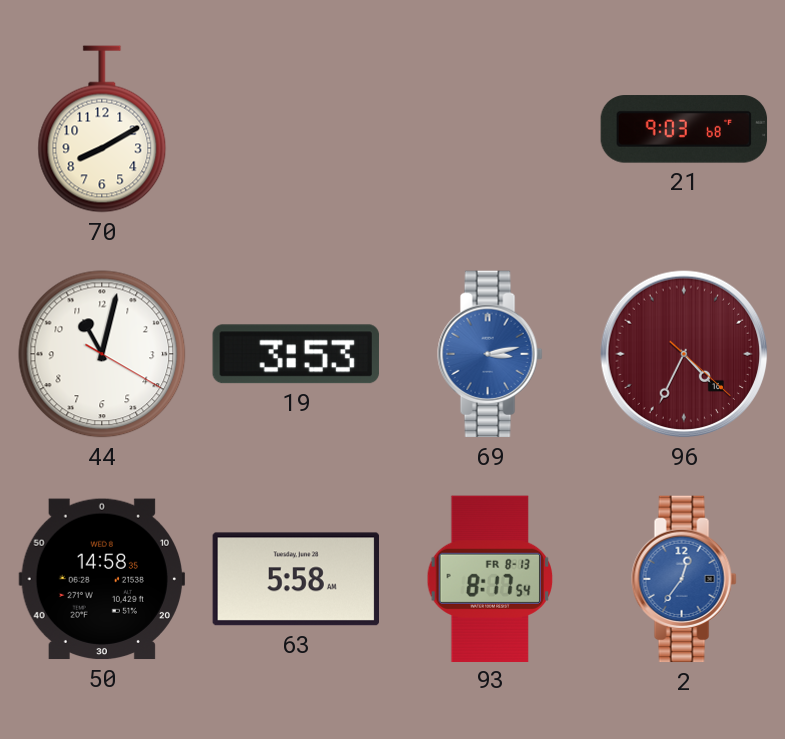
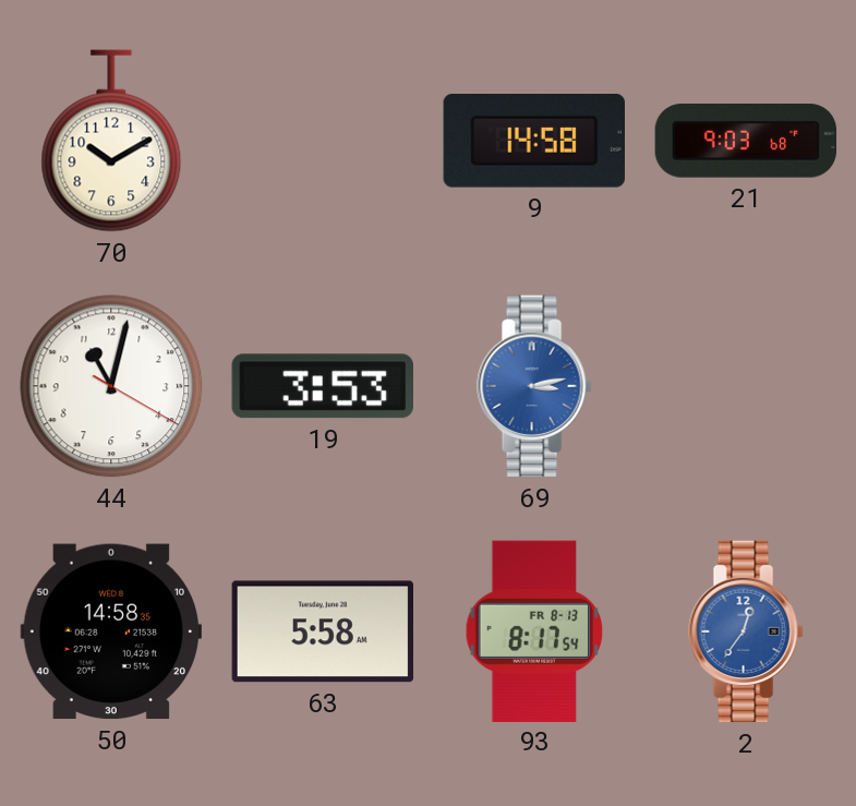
70: 8:10 -> 10:10 (111, 141)
9: none -> 14:58 (534, 141)
96: 4:34 -> none (684, 354)
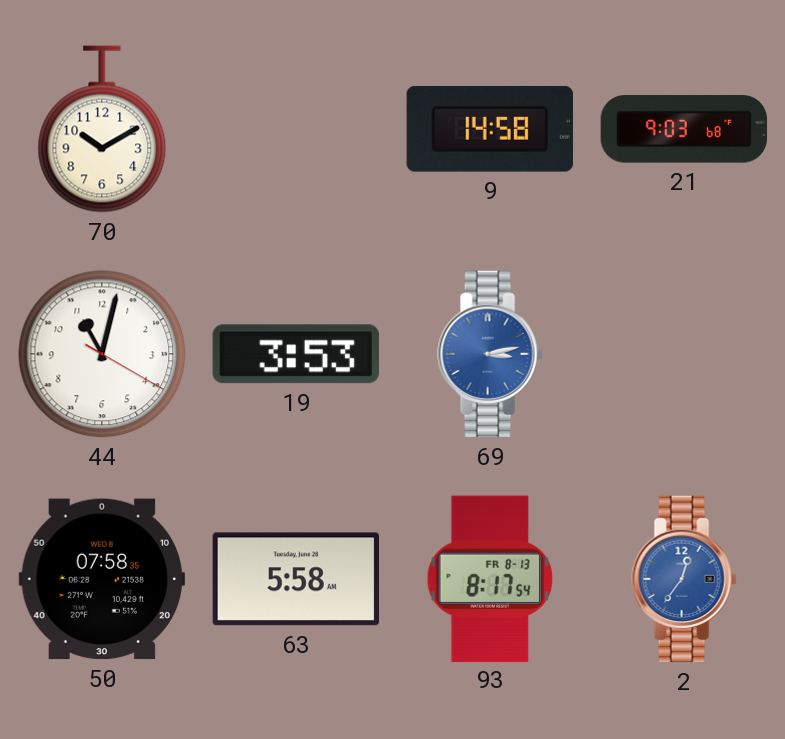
50: 14:58 -> 07:58 (101, 579)
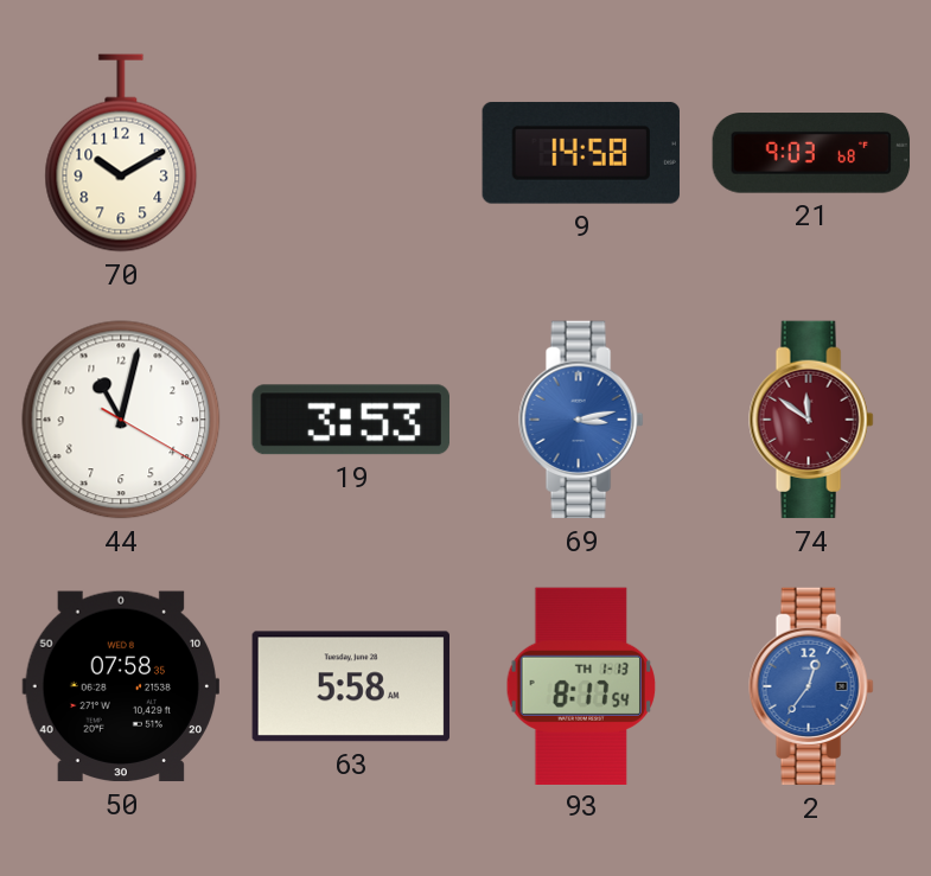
74: none -> 11:51 (811, 420)
93 date: FR 8-13 -> TH 1-13 (580, 685)
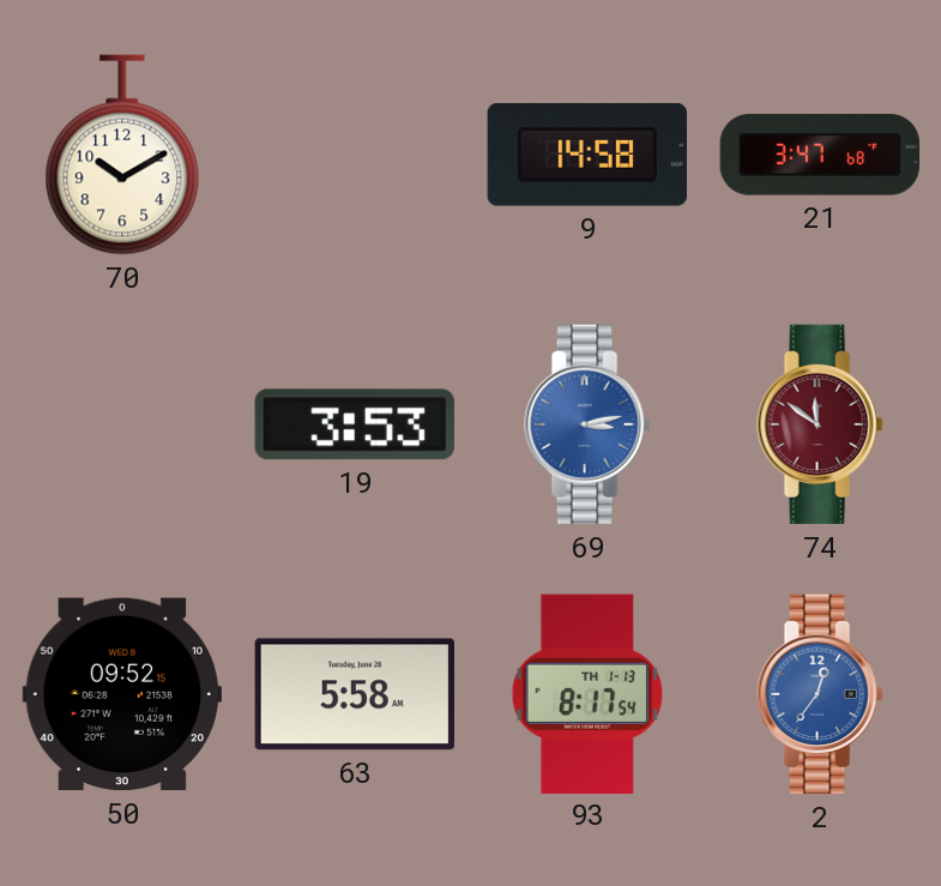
21: 9:03 -> 3:47 (820, 155)
44: 11:02 -> none (121, 420)
50: 07:58 -> 09:52 (121, 694)
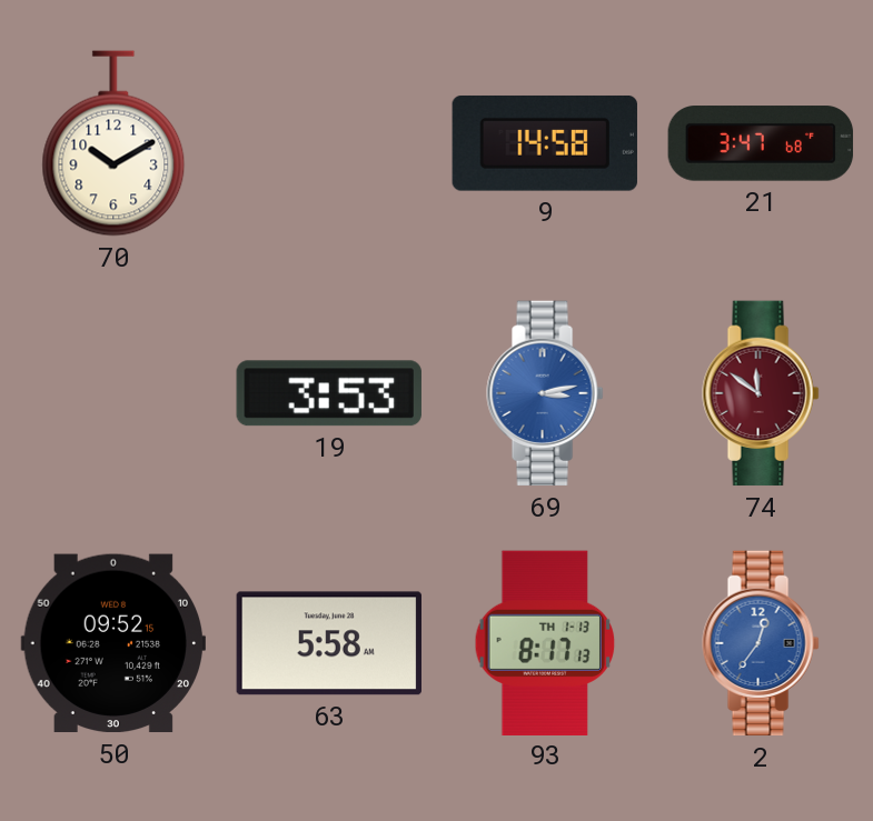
93: 8:17:54 -> 8:17:13 (544, 642)
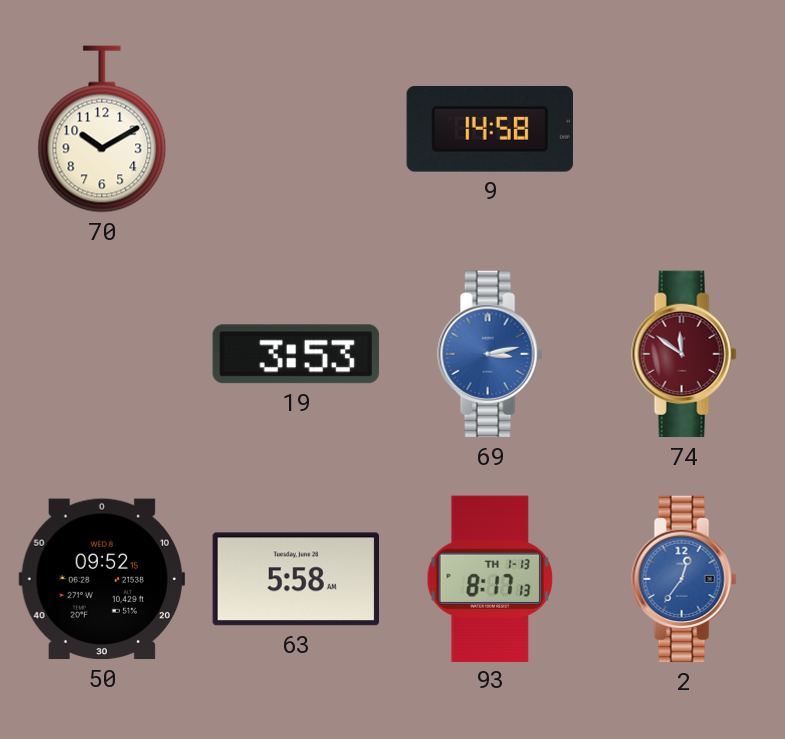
21: 3:47 -> none (761, 143)
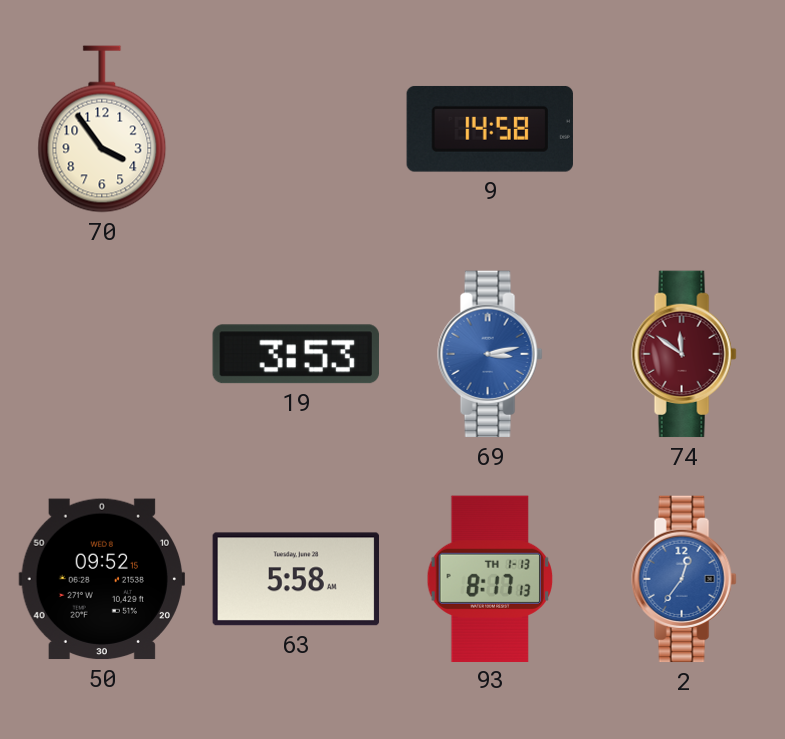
70: 10:10 -> 3:54 (102, 129)
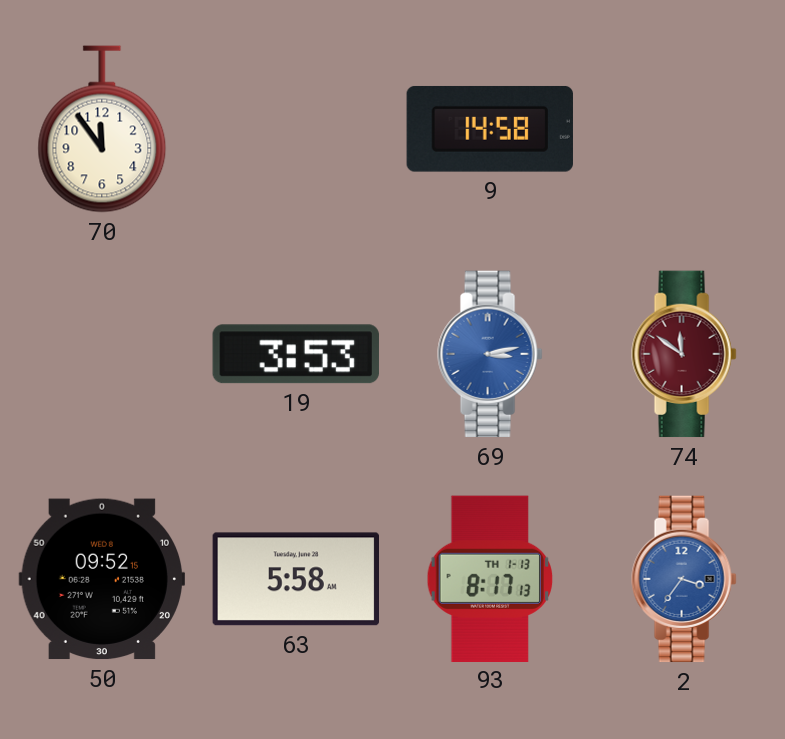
70: 3:54 -> 11:54 (102, 129)
2: 12:36 -> 3:36 (684, 579)
